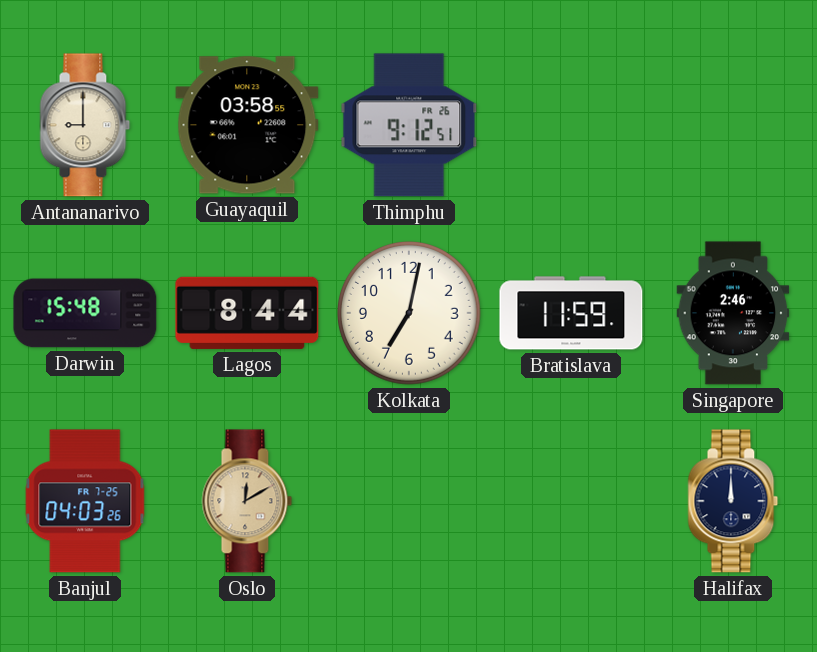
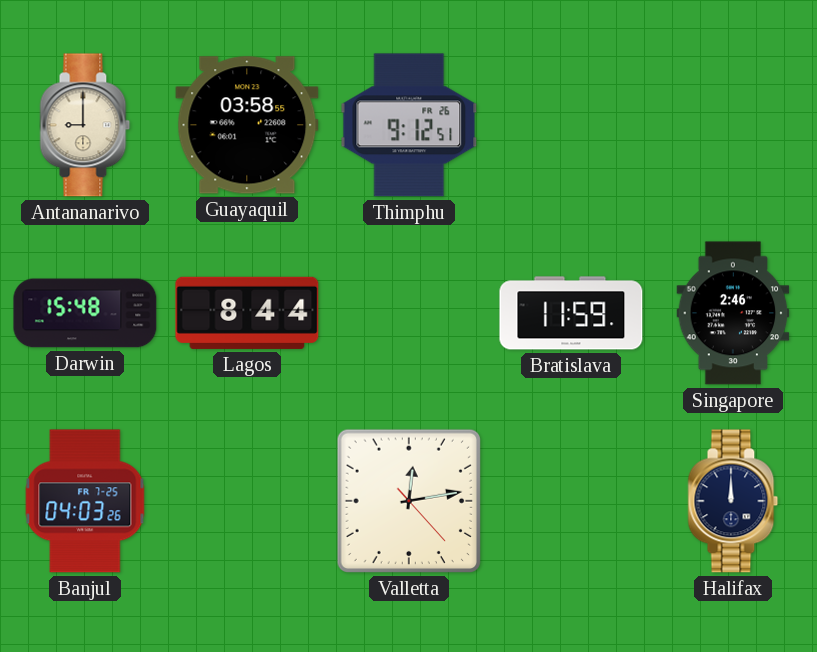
Kolkata: 7:02 -> none (410, 313)
Oslo: 12:10 -> none (247, 501)
Valletta: none -> 12:13 (409, 501)
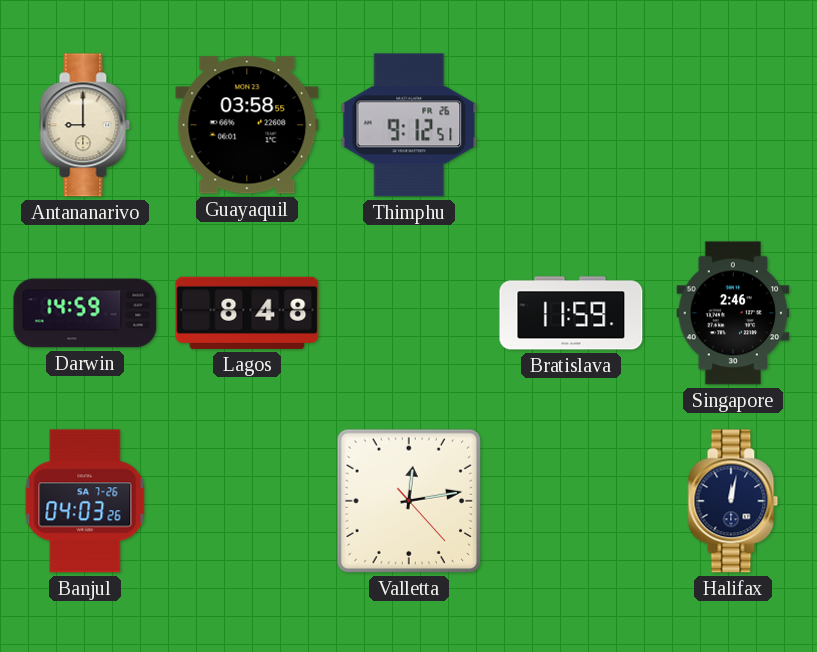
Darwin: 15:48 -> 14:59 (85, 313)
Lagos: 8:44 -> 8:48 (247, 313)
Banjul date: FR 7-25 -> SA 7-26 (85, 501)
Halifax: 12:00 -> 12:02 (733, 501)
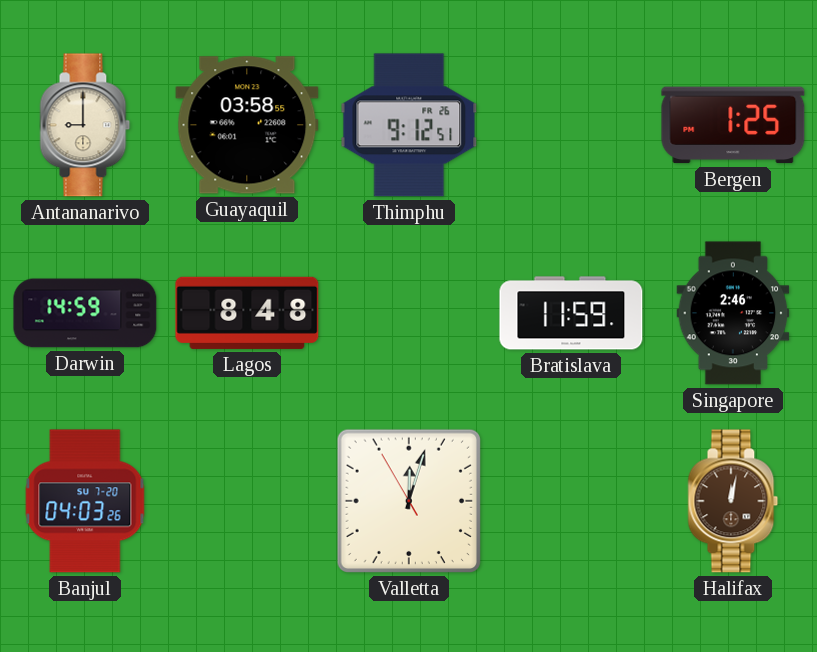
Bergen: none -> 1:25 (733, 125)
Banjul date: SA 7-26 -> SU 7-20 (85, 501)
Valletta: 12:13 -> 12:02 (409, 501)
Halifax dial: navy -> brown (733, 501)
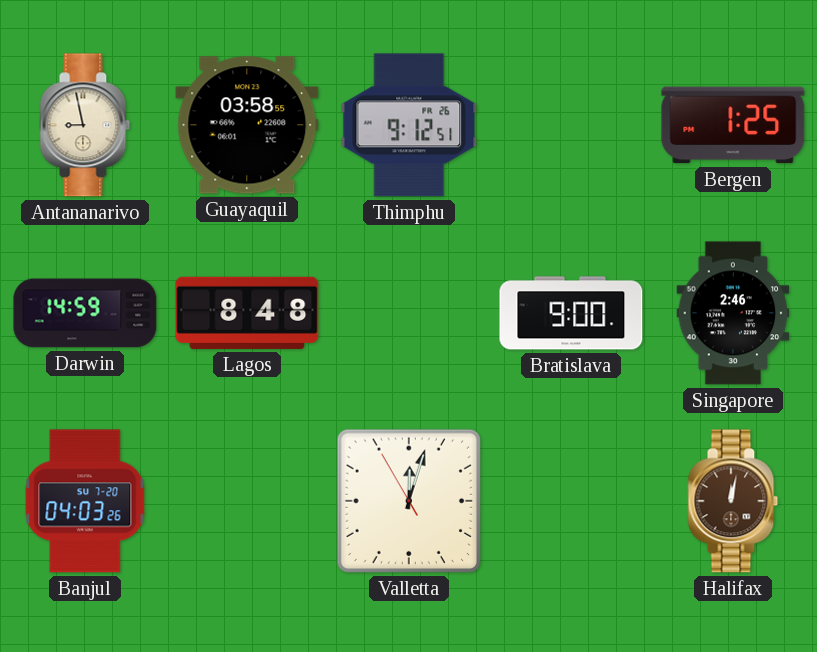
Antananarivo: 9:00 -> 8:58 (85, 125)
Bratislava: 11:59 -> 9:00 (571, 313)
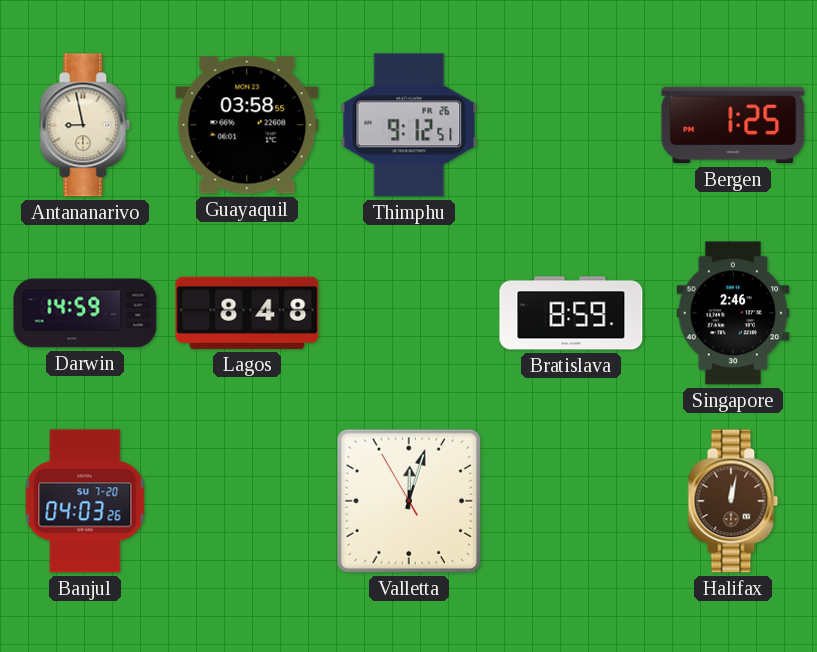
Bratislava: 9:00 -> 8:59 (571, 313)
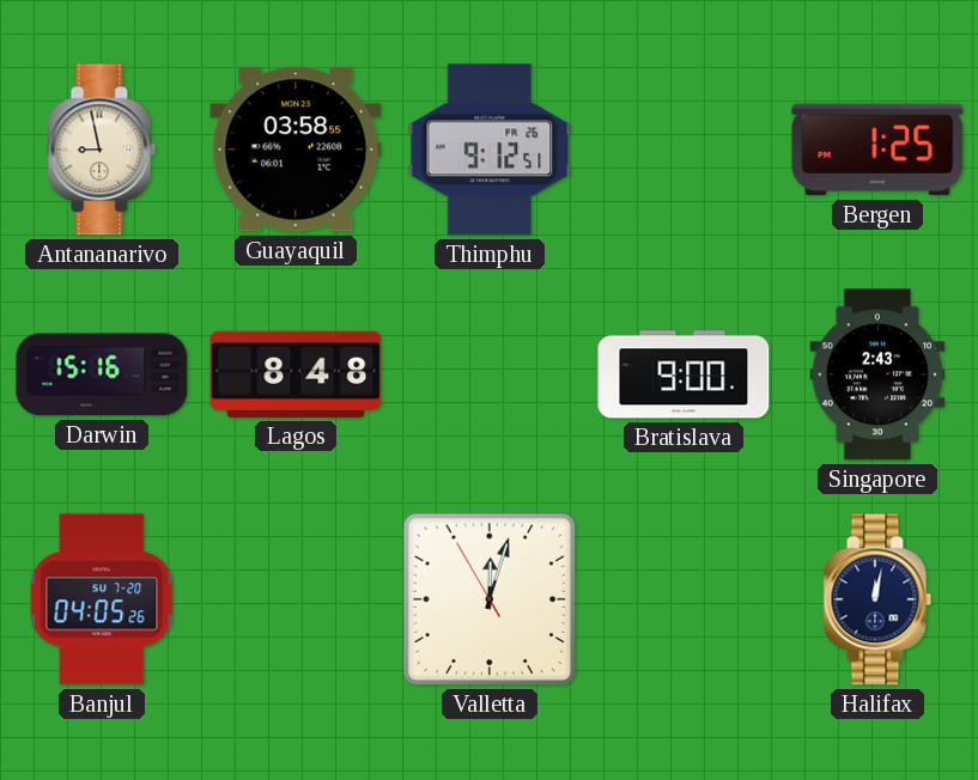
Darwin: 14:59 -> 15:16 (102, 374)
Bratislava: 8:59 -> 9:00 (684, 374)
Singapore: 2:46 -> 2:43 (877, 374)
Banjul: 04:03 -> 04:05 (102, 599)
Halifax dial: brown -> navy (877, 599)
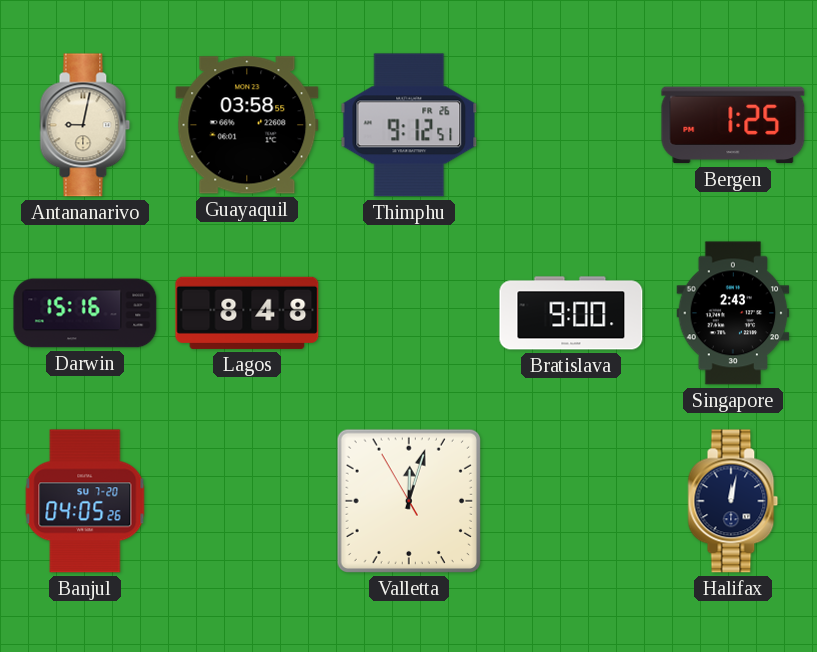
Antananarivo: 8:58 -> 9:02 (85, 125)
